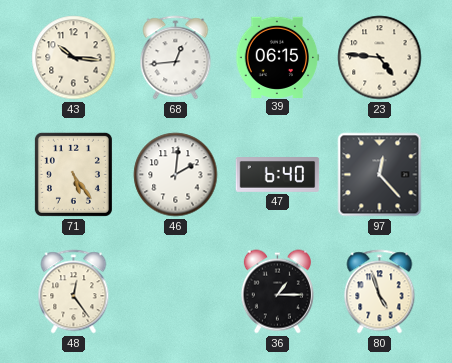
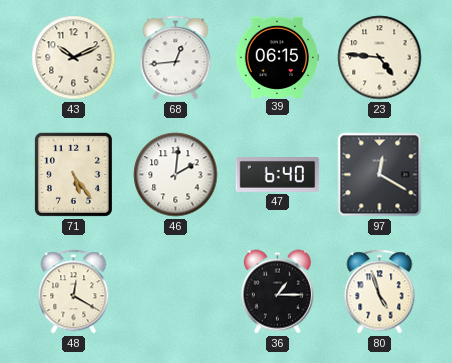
43: 10:16 -> 10:11 (74, 58)
97: 12:23 -> 12:20 (380, 175)
48: 12:24 -> 12:20 (74, 292)
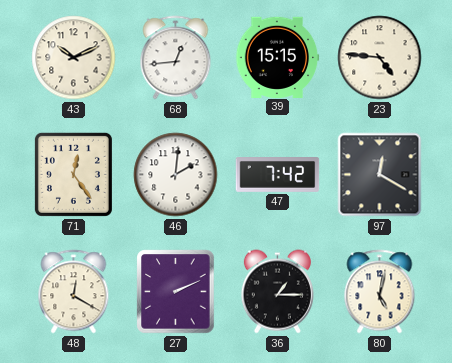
39: 06:15 -> 15:15 (277, 57)
71: 5:24 -> 12:24 (73, 174)
47: 6:40 -> 7:42 (278, 175)
27: none -> 2:11 (176, 292)
80: 4:57 -> 5:02 (380, 292)
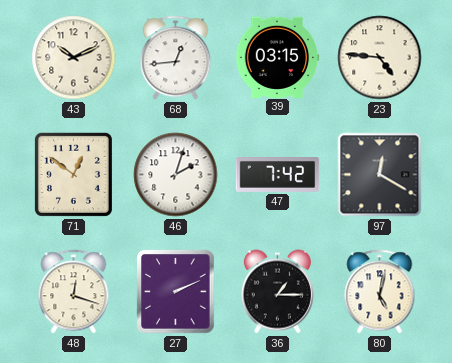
39: 15:15 -> 03:15 (277, 57)
71: 12:24 -> 12:51 (73, 174)
46: 2:01 -> 2:03 (176, 175)
48: 12:20 -> 12:18 (74, 292)
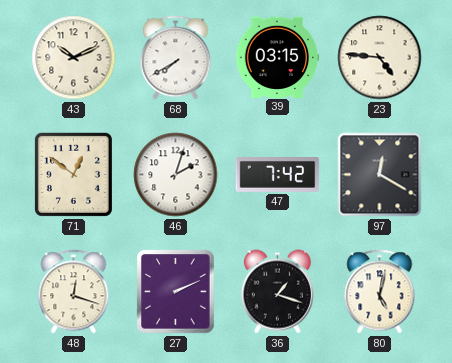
68: 12:44 -> 7:40 (176, 58)
36: 1:15 -> 1:18 (277, 292)
